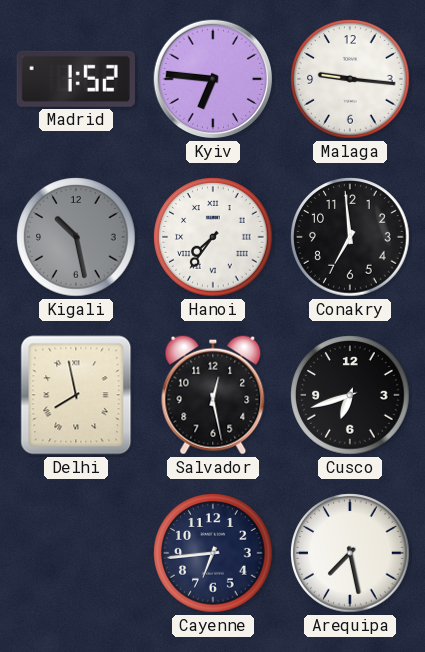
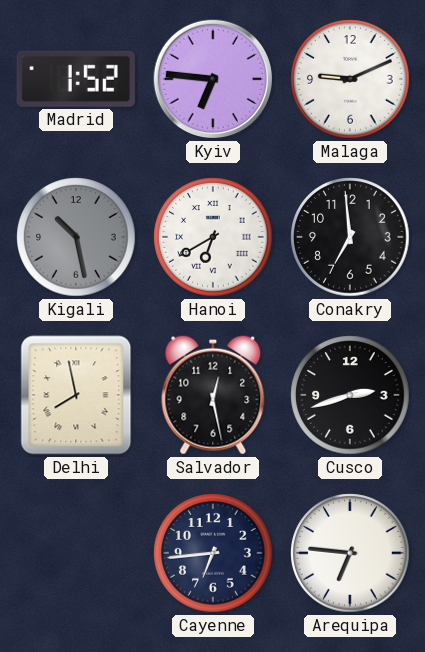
Malaga: 9:16 -> 9:11 (350, 79)
Hanoi: 7:36 -> 6:40 (213, 237)
Cusco: 6:42 -> 2:42 (350, 395)
Arequipa: 7:28 -> 6:46 (350, 553)
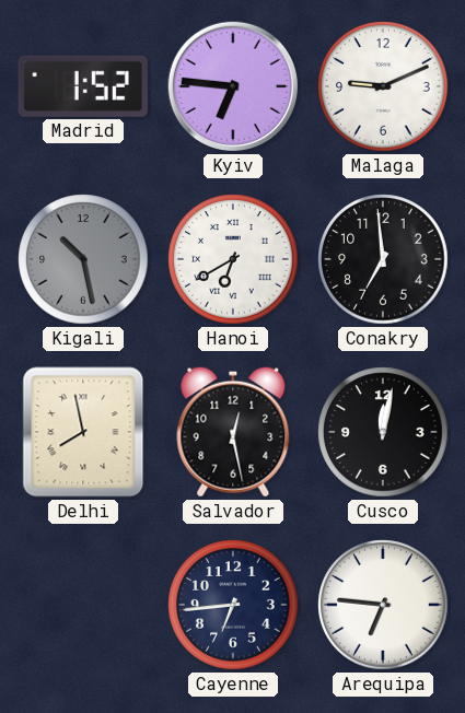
Cusco: 2:42 -> 12:02 (383, 432)
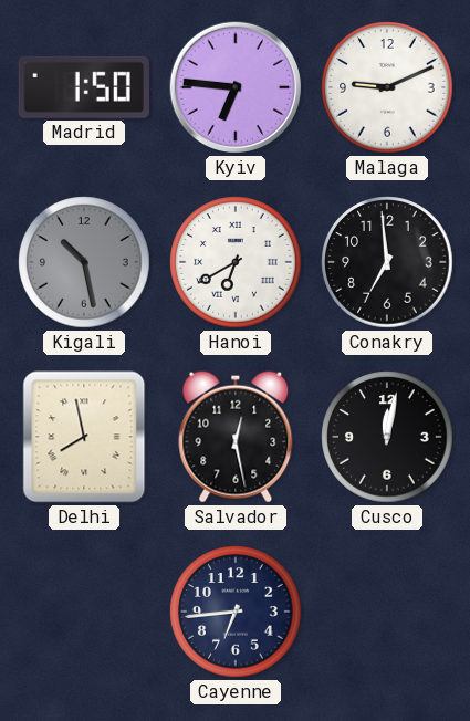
Madrid: 1:52 -> 1:50 (84, 87)
Arequipa: 6:46 -> none (383, 605)
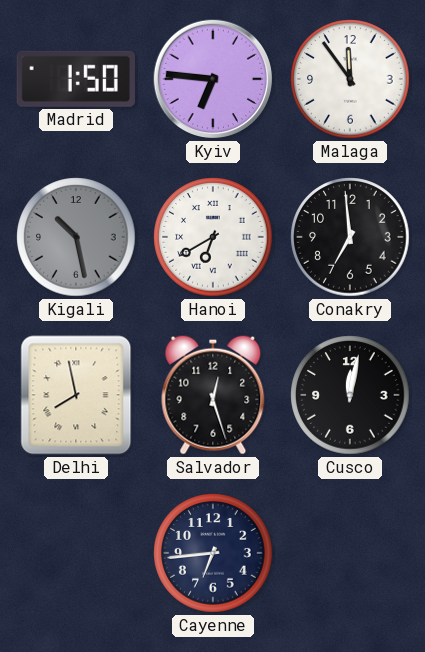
Malaga: 9:11 -> 11:54 (350, 79)
Salvador: 12:28 -> 12:27 (213, 395)
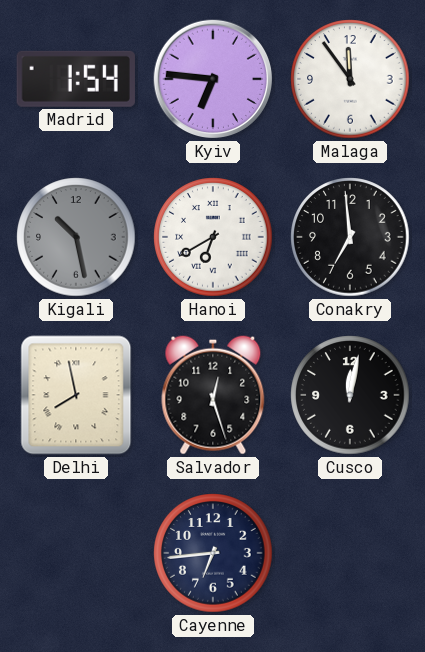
Madrid: 1:50 -> 1:54 (76, 79)
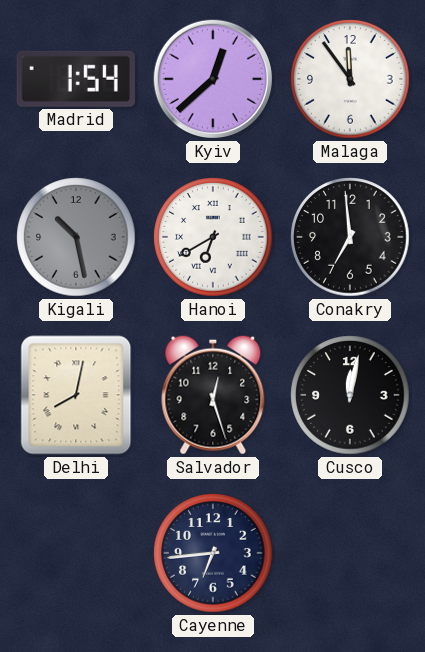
Kyiv: 6:46 -> 12:38 (213, 79)
Delhi: 7:58 -> 8:02 (76, 395)
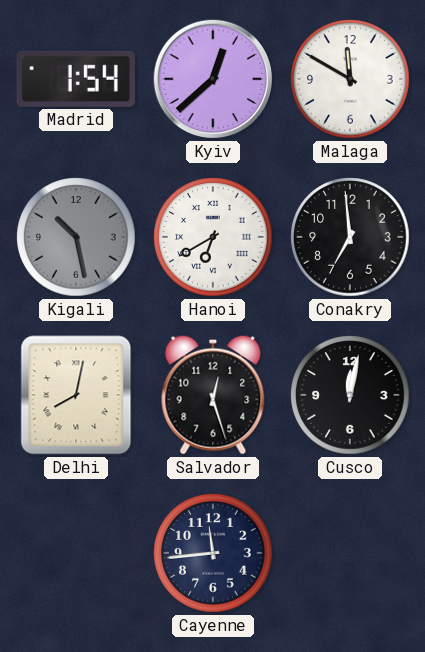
Malaga: 11:54 -> 11:50 (350, 79)
Cayenne: 6:44 -> 11:44 (213, 553)
